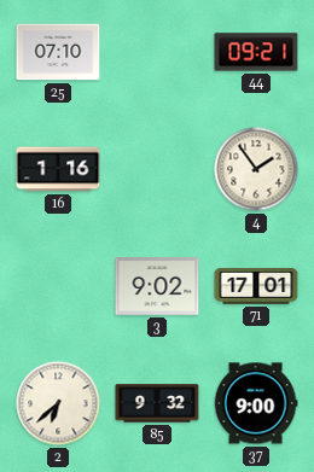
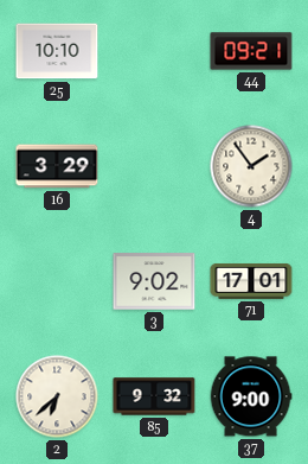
25: 07:10 -> 10:10 (57, 51)
16: 1:16 -> 3:29 (57, 166)
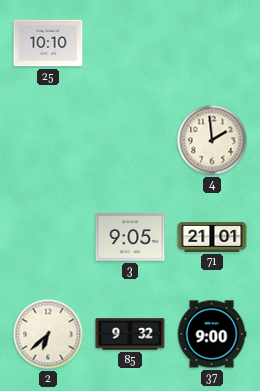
44: 09:21 -> none (251, 51)
16: 3:29 -> none (57, 166)
4: 1:54 -> 1:59 (212, 140)
3: 9:02 -> 9:05 (130, 237)
71: 17:01 -> 21:01 (212, 237)
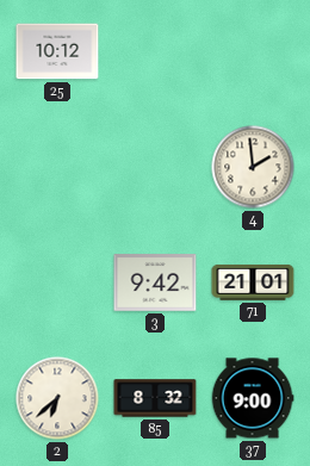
25: 10:10 -> 10:12 (57, 51)
3: 9:05 -> 9:42 (155, 282)
85: 9:32 -> 8:32 (155, 398)
